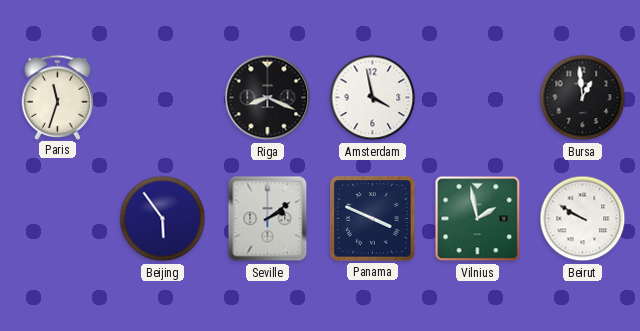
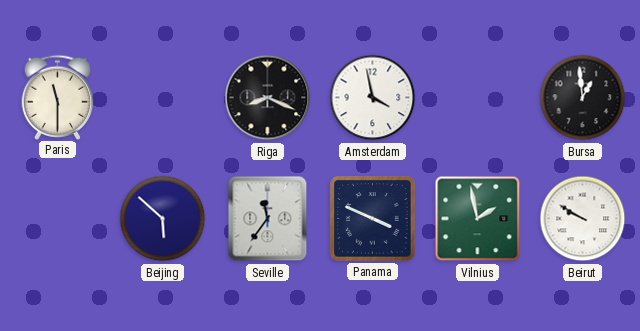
Paris: 11:33 -> 11:30 (58, 97)
Beijing: 5:54 -> 5:52 (163, 219)
Seville: 2:09 -> 11:36 (268, 219)
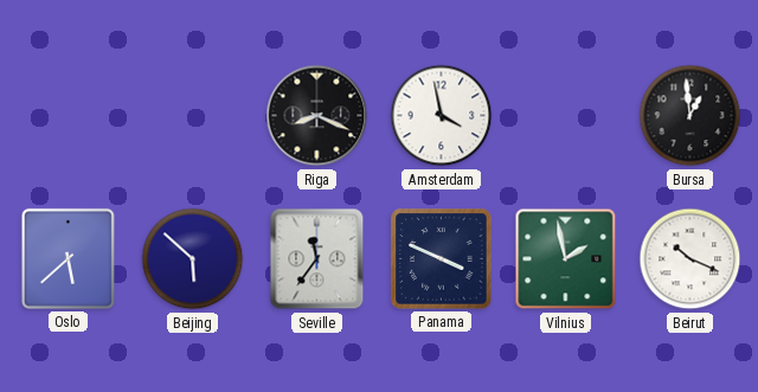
Paris: 11:30 -> none (58, 97)
Oslo: none -> 5:38 (68, 258)
Beirut: 9:50 -> 10:19 (690, 259)
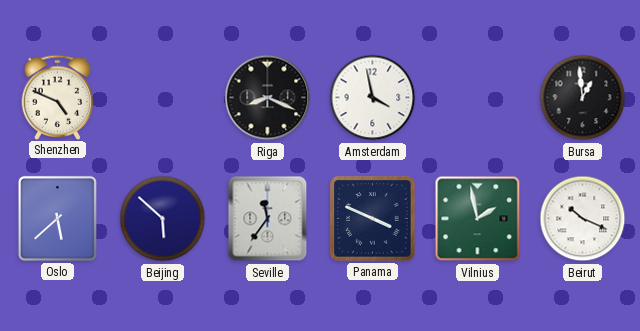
Shenzhen: none -> 4:49 (58, 97)
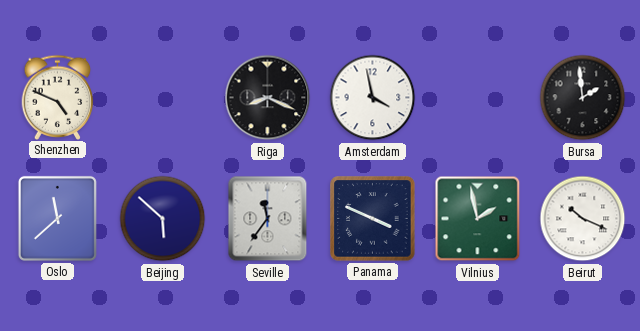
Bursa: 12:59 -> 1:59 (583, 98)
Oslo: 5:38 -> 11:38 (57, 218)
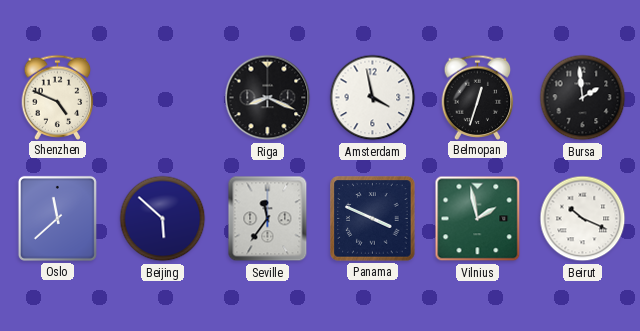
Belmopan: none -> 12:33 (478, 97)
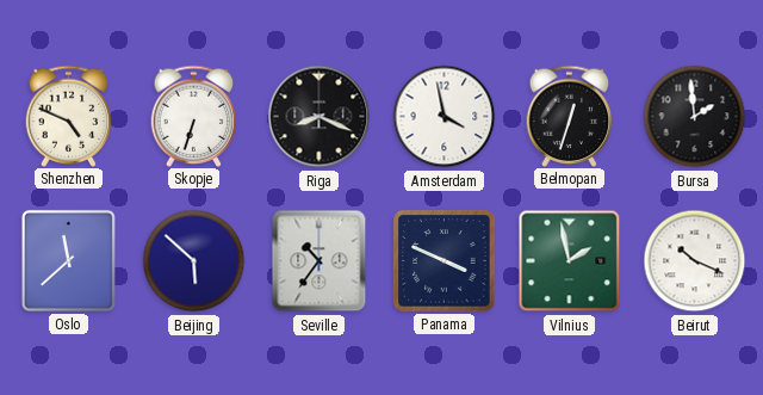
Skopje: none -> 6:33 (194, 116)
Seville: 11:36 -> 10:36 (320, 261)
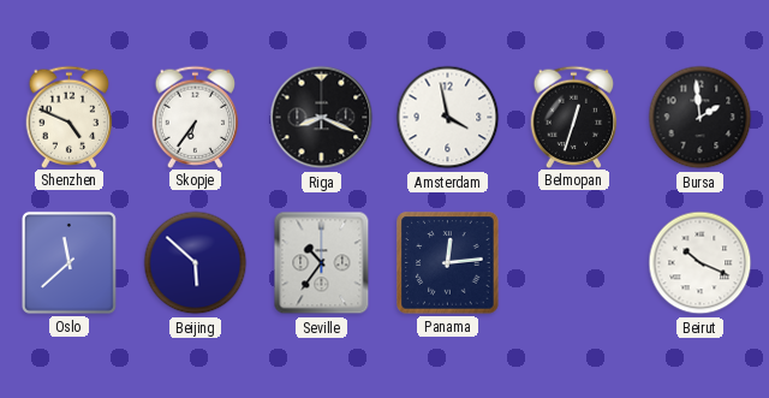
Skopje: 6:33 -> 6:36 (196, 117)
Panama: 3:49 -> 12:14 (448, 263)
Vilnius: 1:58 -> none (570, 261)
